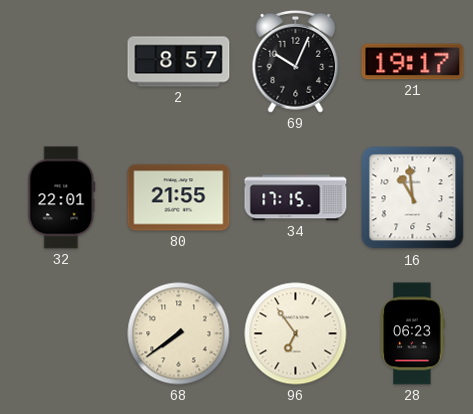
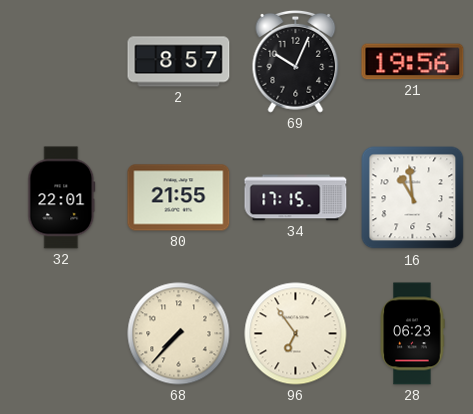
21: 19:17 -> 19:56 (413, 62)
68: 7:39 -> 7:37 (179, 334)
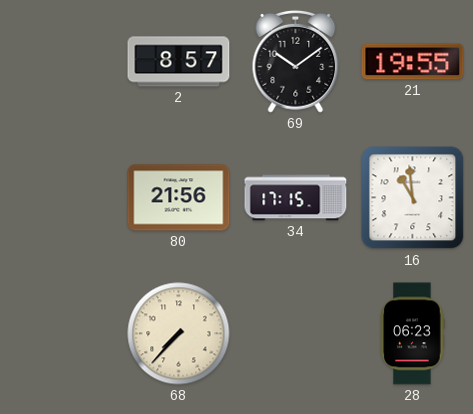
69: 10:04 -> 10:09 (296, 61)
21: 19:56 -> 19:55 (413, 62)
32: 22:01 -> none (62, 198)
80: 21:55 -> 21:56 (179, 198)
96: 6:54 -> none (296, 334)
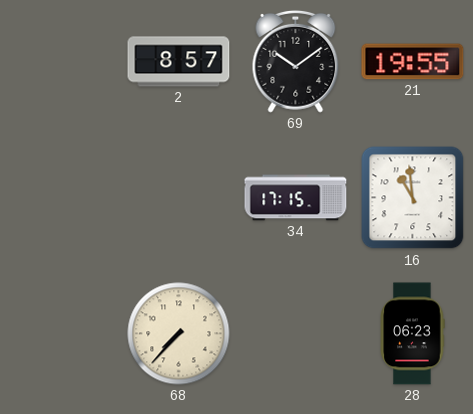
80: 21:56 -> none (179, 198)
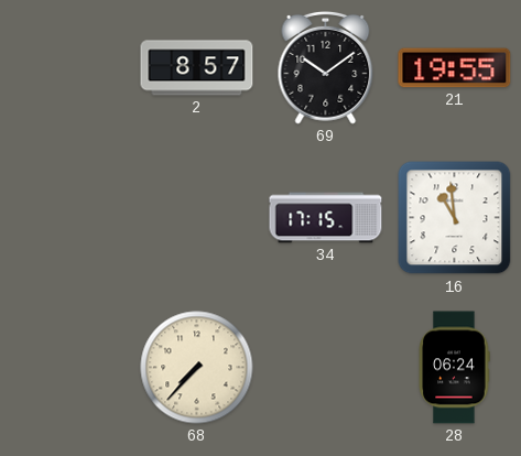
28: 06:23 -> 06:24 (454, 368)
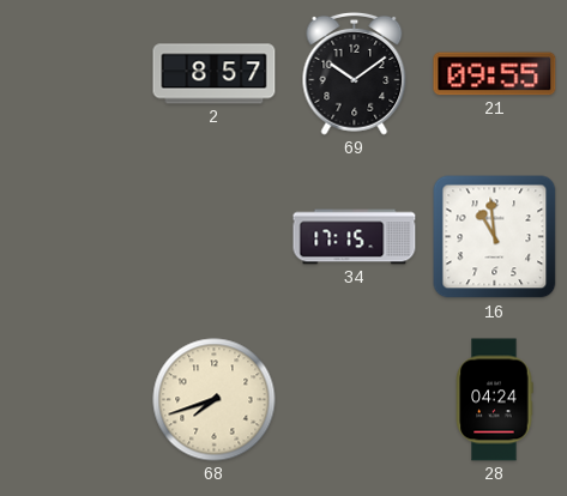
21: 19:55 -> 09:55 (495, 74)
68: 7:37 -> 7:42 (215, 400)
28: 06:24 -> 04:24 (494, 400)
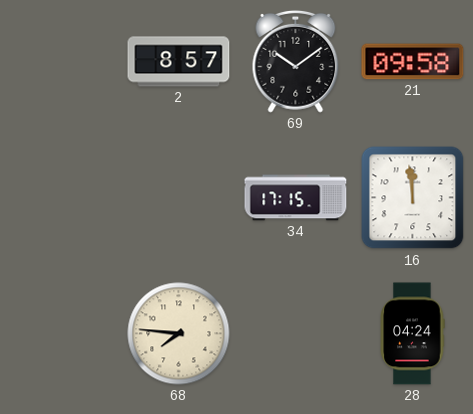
21: 09:55 -> 09:58 (413, 62)
16: 10:59 -> 11:59 (413, 198)
68: 7:42 -> 7:46 (179, 334)
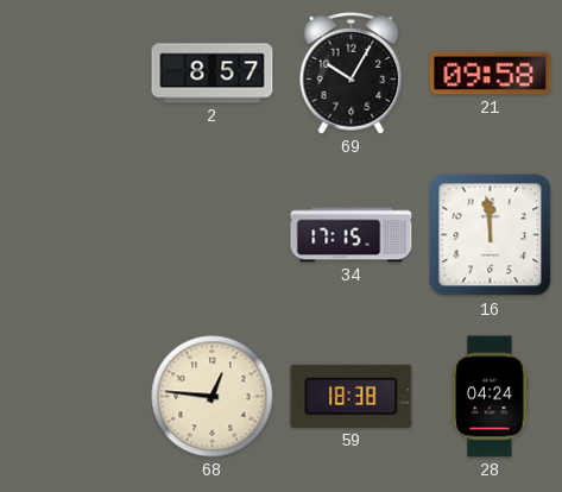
69: 10:09 -> 10:05 (352, 72)
68: 7:46 -> 12:46 (213, 397)
59: none -> 18:38 (352, 396)
